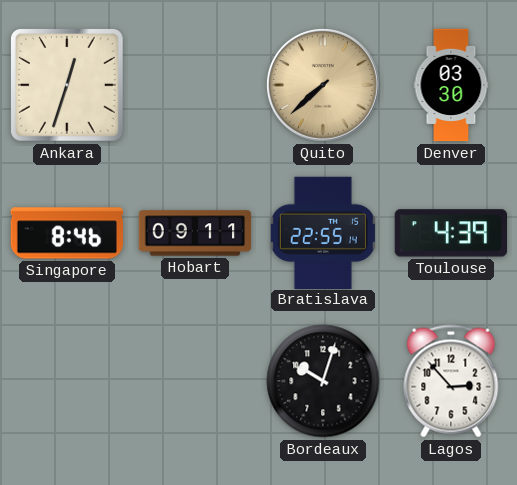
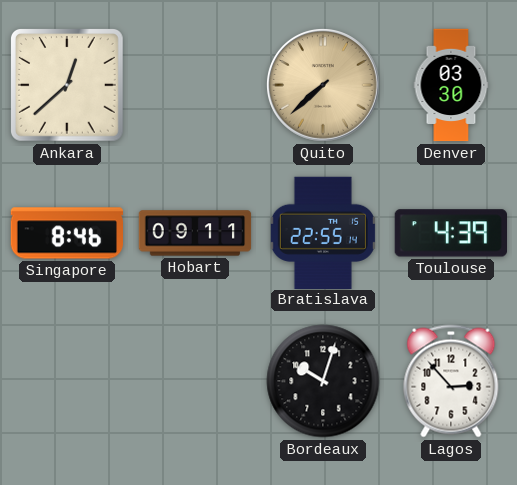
Ankara: 12:33 -> 12:38 (67, 85)
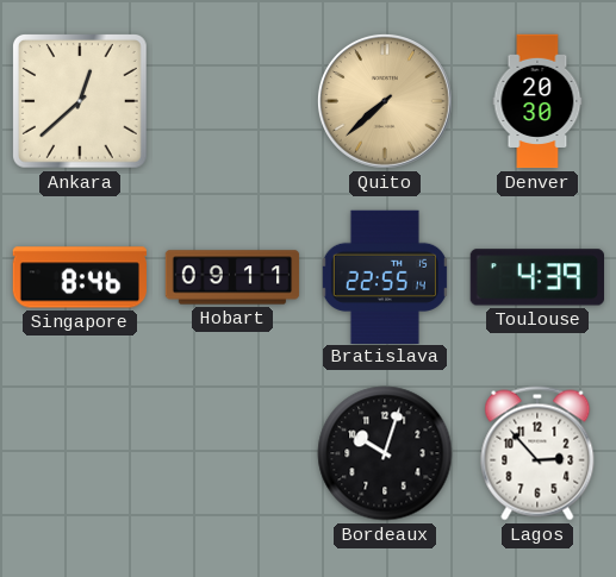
Denver: 03:30 -> 20:30 (537, 101)
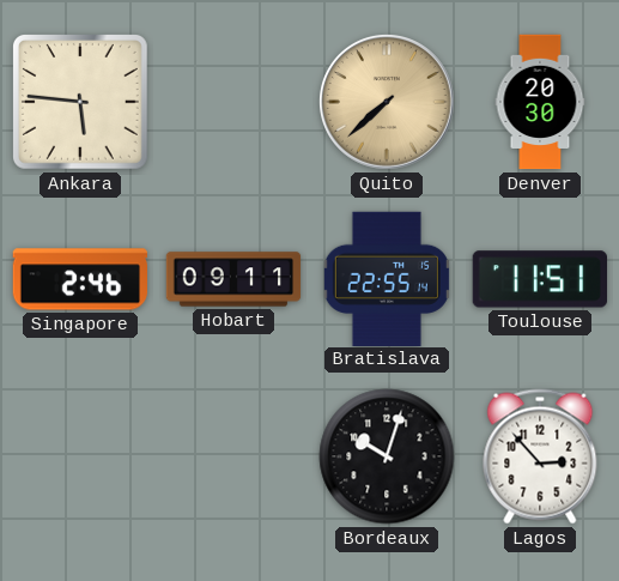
Ankara: 12:38 -> 5:46 (80, 102)
Singapore: 8:46 -> 2:46 (79, 279)
Toulouse: 4:39 -> 11:51 (539, 279)
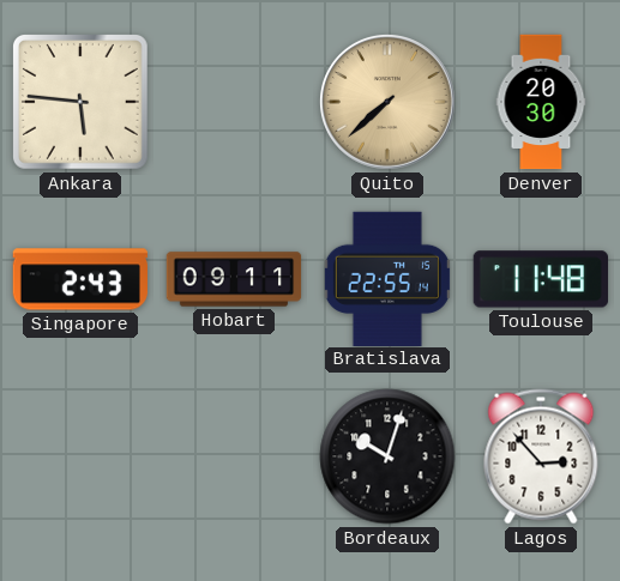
Singapore: 2:46 -> 2:43 (79, 279)
Toulouse: 11:51 -> 11:48 (540, 279)
